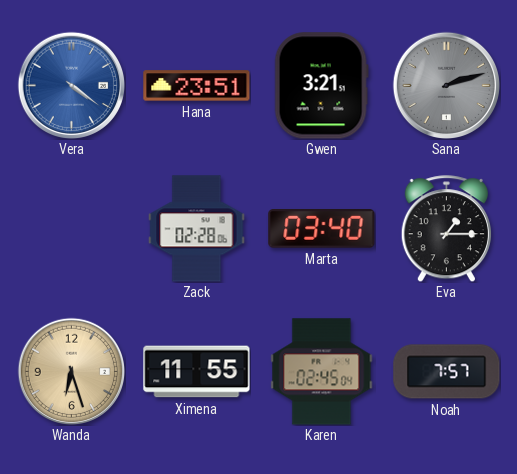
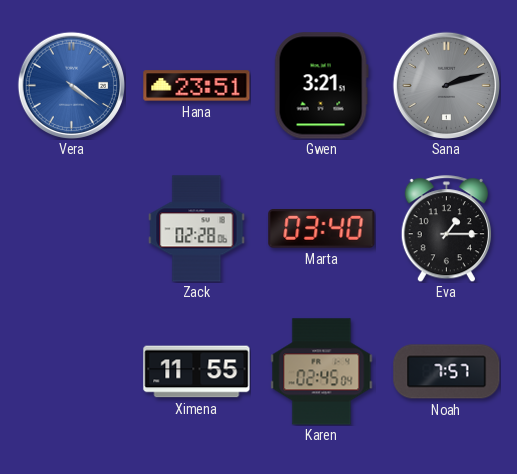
Wanda: 6:27 -> none (71, 371)
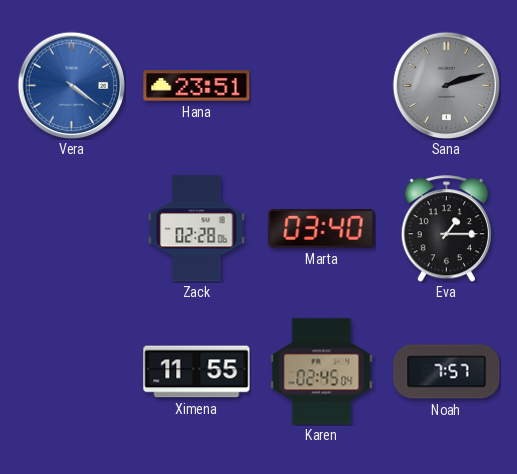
Gwen: 3:21 -> none (321, 86)
